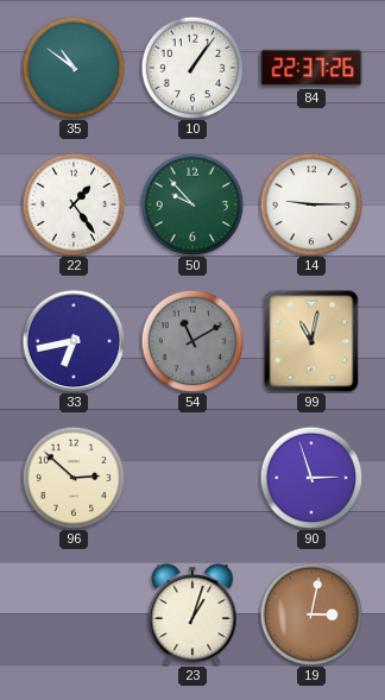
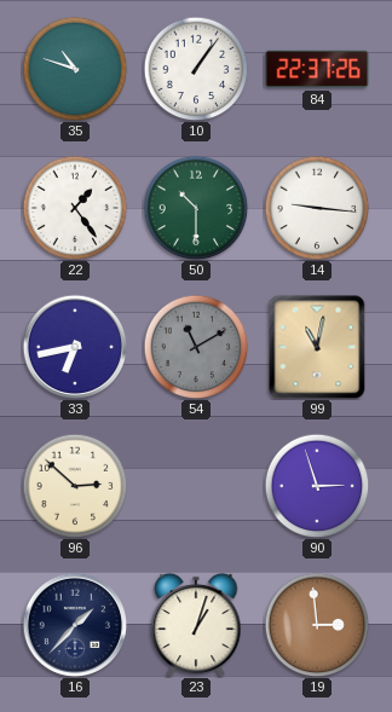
35: 10:51 -> 10:48 (75, 69)
50: 9:53 -> 10:30 (196, 208)
14: 9:15 -> 9:16 (317, 208)
16: none -> 1:37 (75, 625)
19: 3:02 -> 2:59 (317, 625)
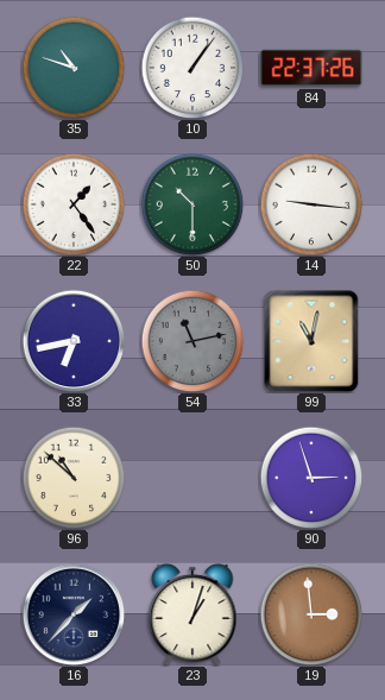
54: 11:10 -> 11:13 (192, 341)
96: 2:52 -> 10:52 (74, 478)
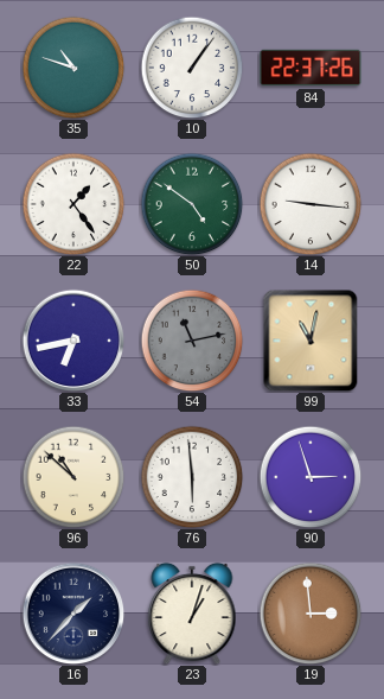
50: 10:30 -> 4:51 (192, 204)
76: none -> 5:59 (192, 477)
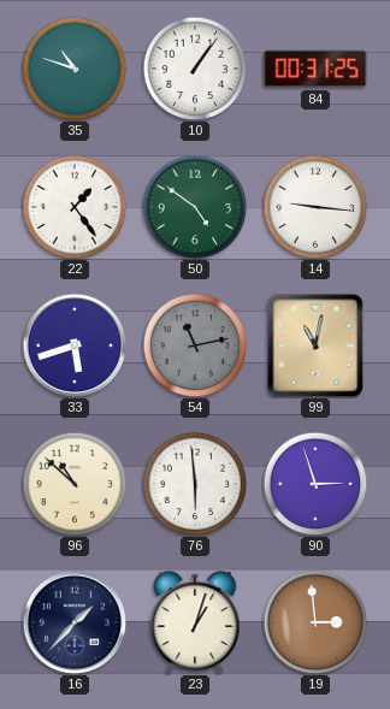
84: 22:37 -> 00:31 (315, 69)
33: 6:43 -> 5:42 (75, 345)
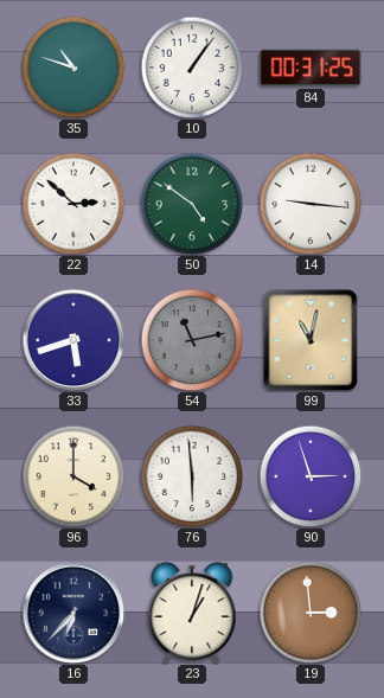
22: 1:24 -> 2:52 (73, 204)
96: 10:52 -> 4:00 (73, 476)
16: 1:37 -> 6:37 (73, 613)
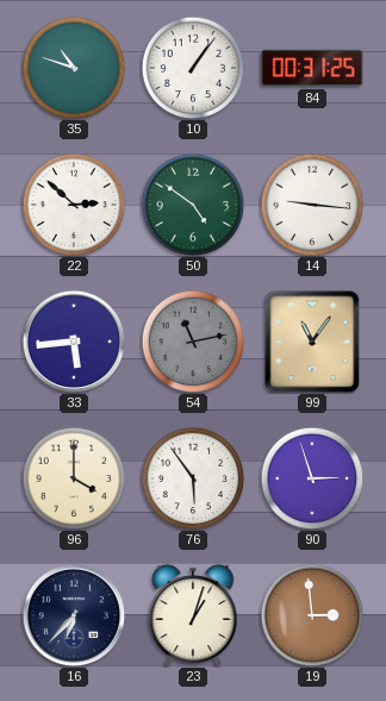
33: 5:42 -> 5:44 (74, 342)
99: 11:02 -> 11:06 (312, 342)
76: 5:59 -> 5:54 (193, 478)
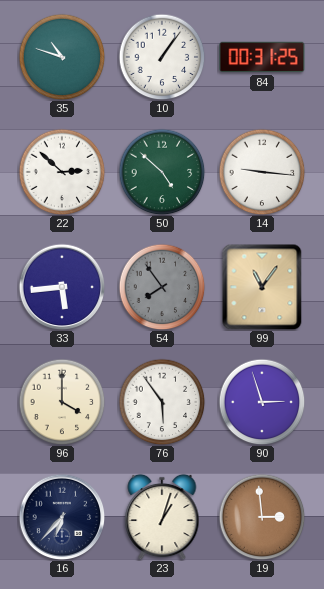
50: 4:51 -> 4:52 (162, 172)
54: 11:13 -> 7:54 (162, 287)
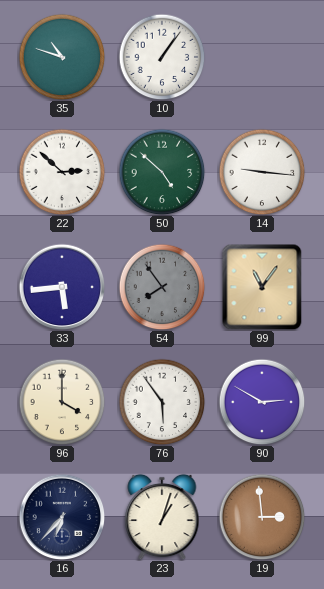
84: 00:31 -> none (262, 57)
90: 2:57 -> 2:50 (262, 402)
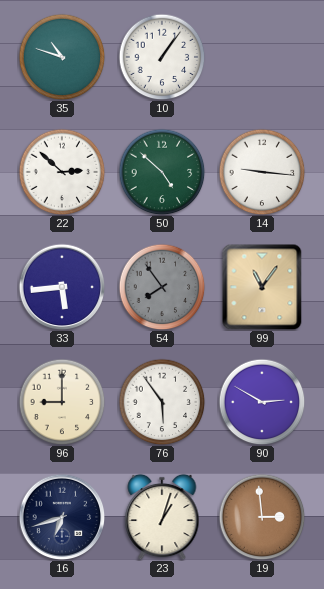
96: 4:00 -> 9:00 (62, 402)
16: 6:37 -> 6:42 (62, 517)
